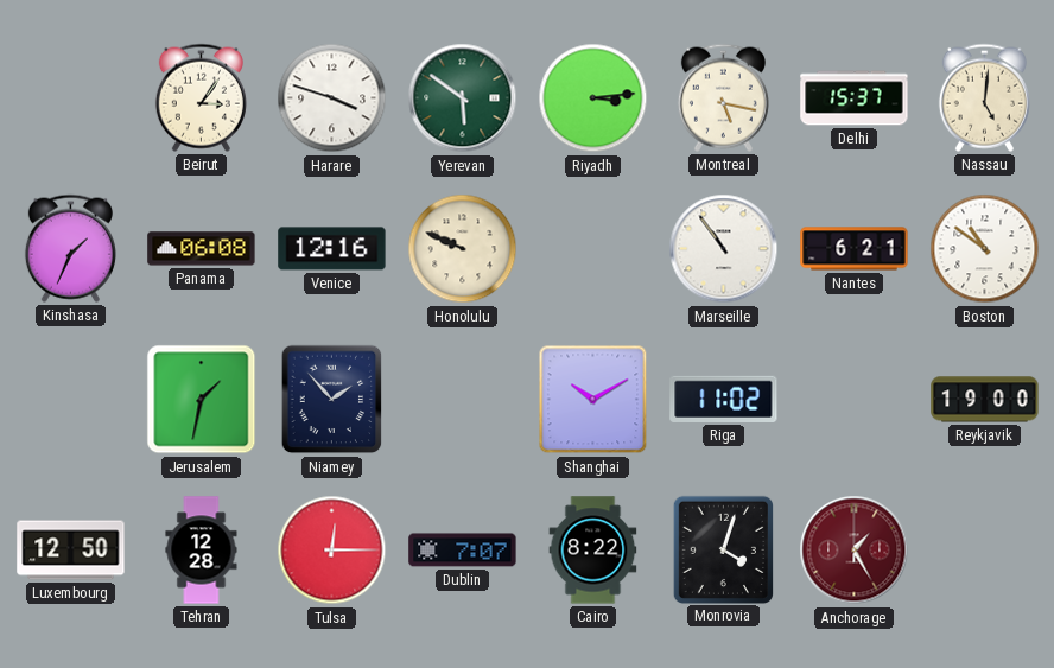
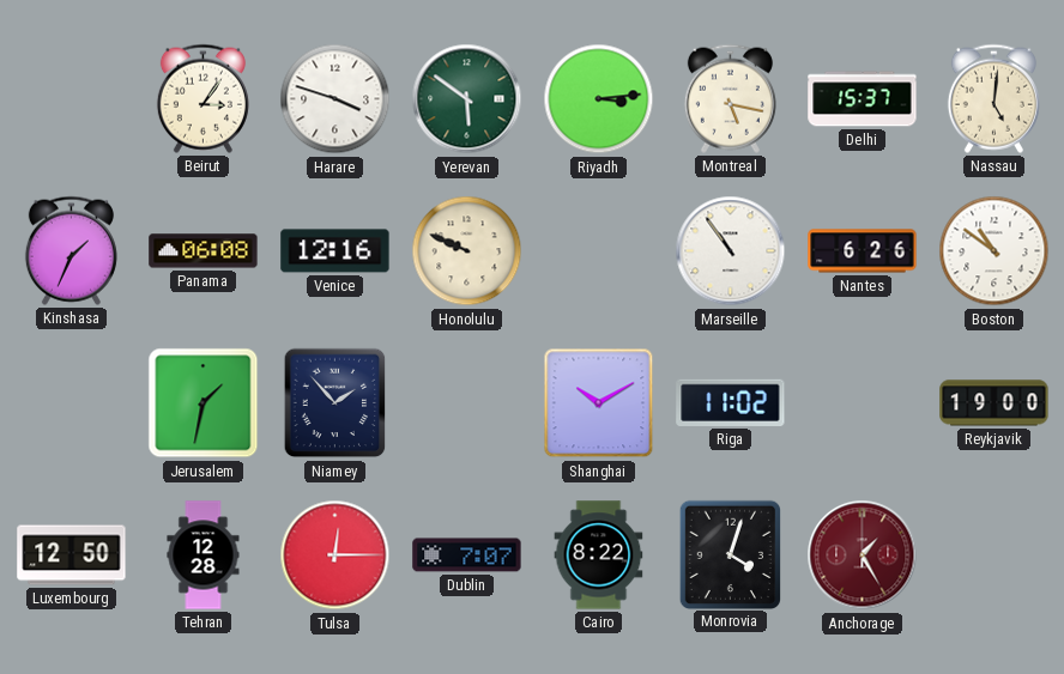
Nantes: 6:21 -> 6:26 (863, 251)
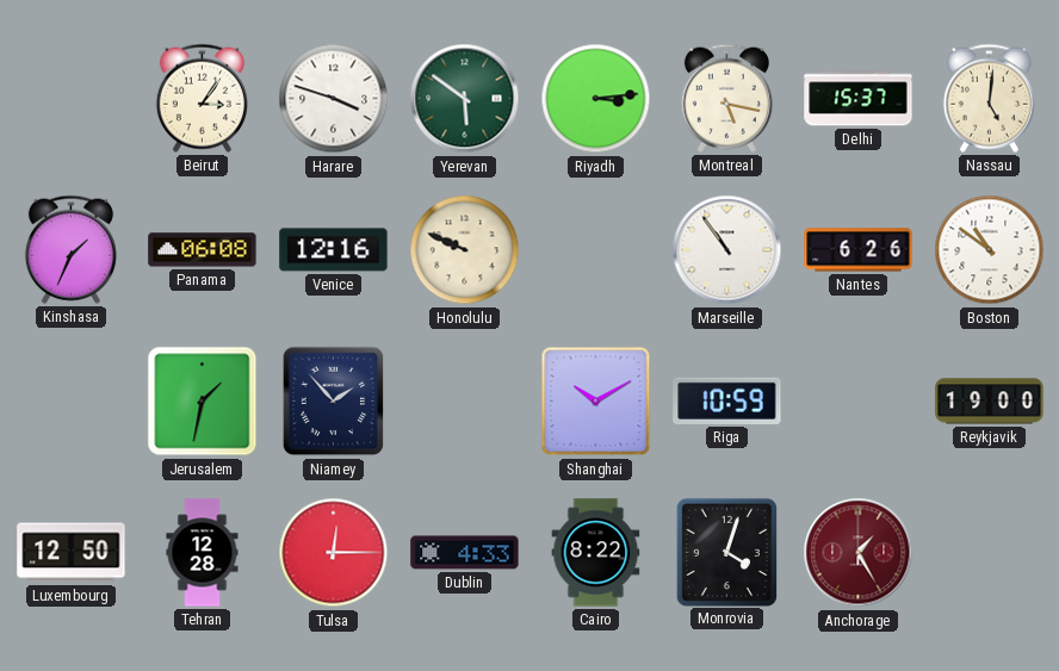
Riga: 11:02 -> 10:59 (727, 400)
Dublin: 7:07 -> 4:33 (465, 553)
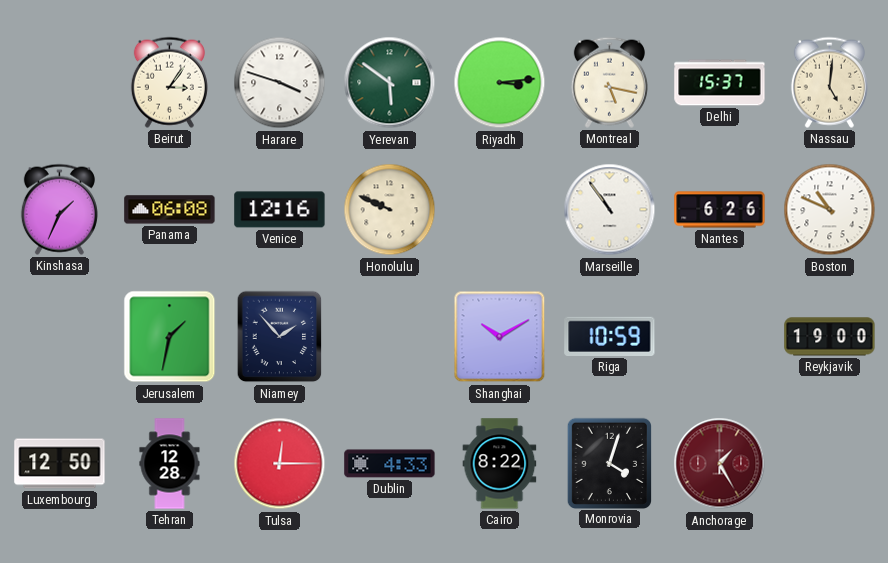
Boston: 10:51 -> 10:49 (830, 210)
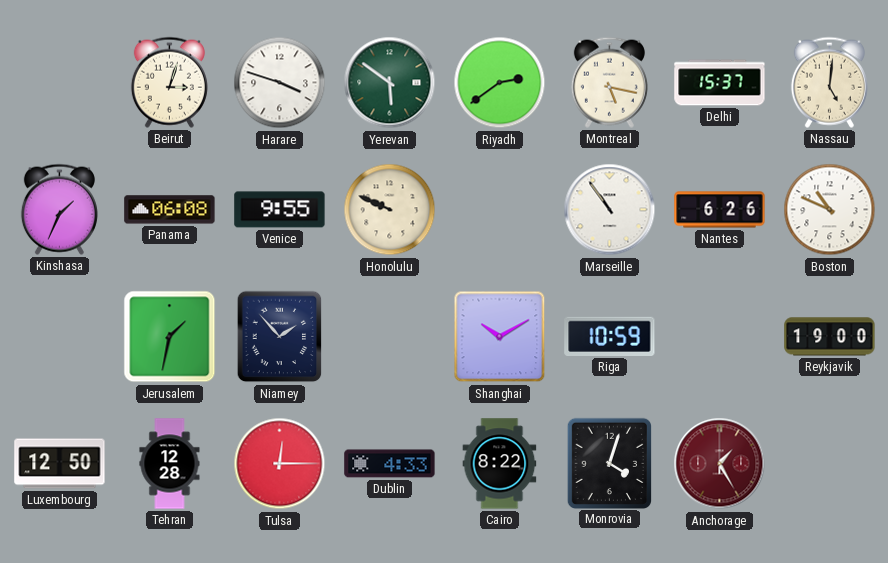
Beirut: 3:06 -> 3:03 (169, 82)
Riyadh: 3:14 -> 2:39 (500, 83)
Venice: 12:16 -> 9:55 (280, 210)
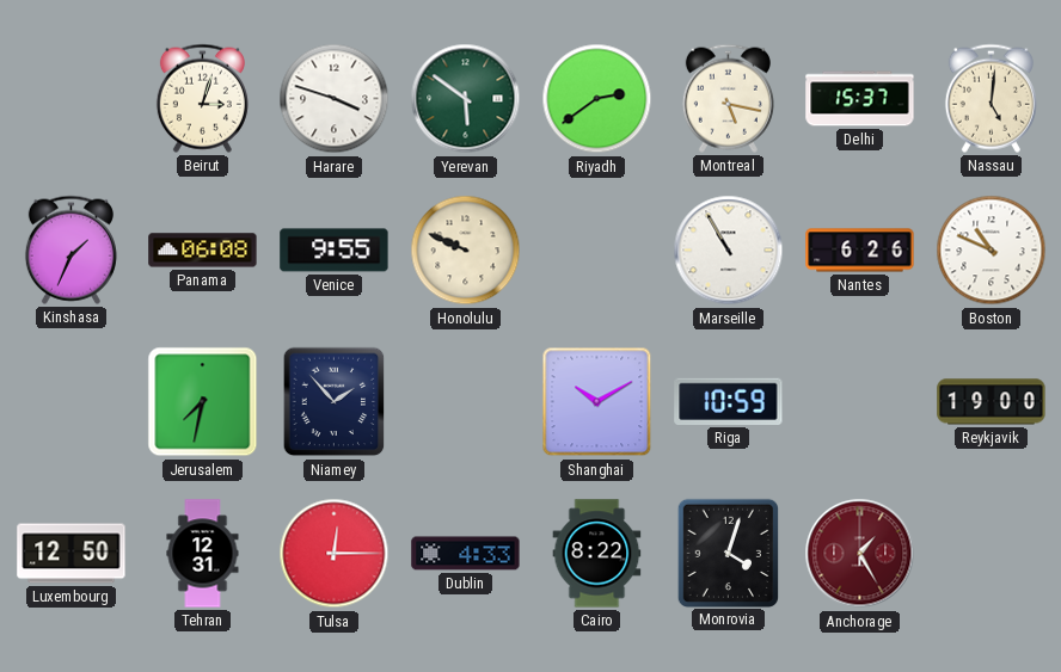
Marseille: 10:54 -> 10:55 (729, 251)
Jerusalem: 1:32 -> 7:32 (203, 402)
Tehran: 12:28 -> 12:31 (203, 554)
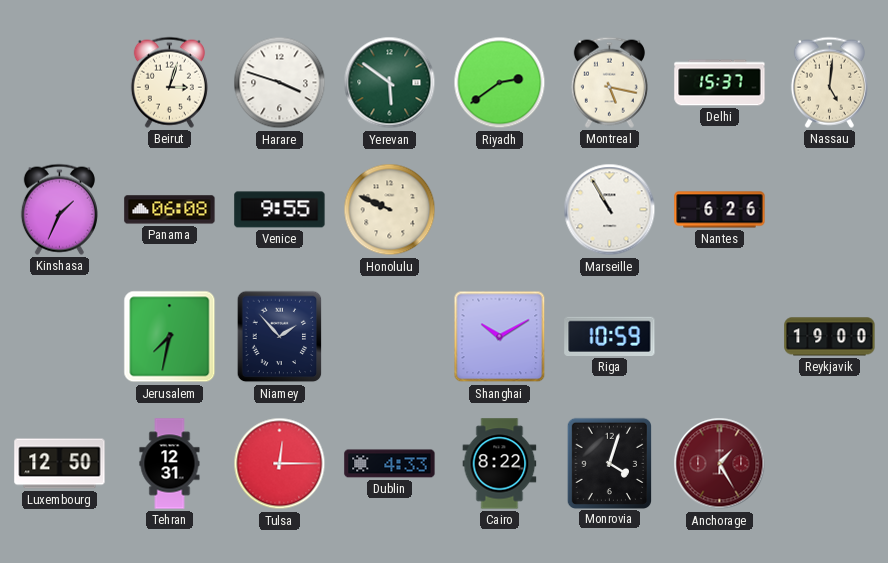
Boston: 10:49 -> none (992, 251)
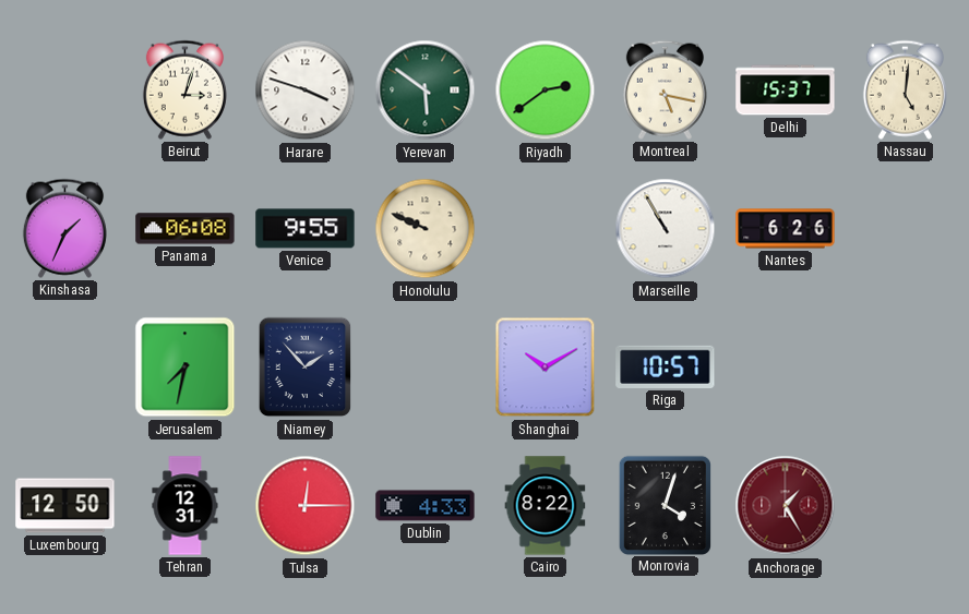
Riga: 10:59 -> 10:57 (666, 366)
Reykjavik: 19:00 -> none (830, 337)
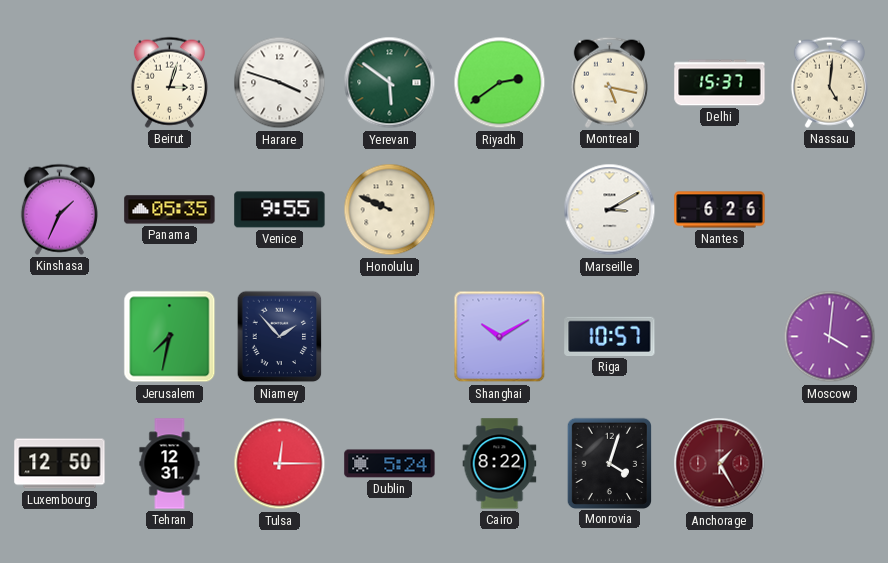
Panama: 06:08 -> 05:35 (170, 210)
Marseille: 10:55 -> 3:10 (610, 210)
Moscow: none -> 4:01 (830, 337)
Dublin: 4:33 -> 5:24 (390, 464)
